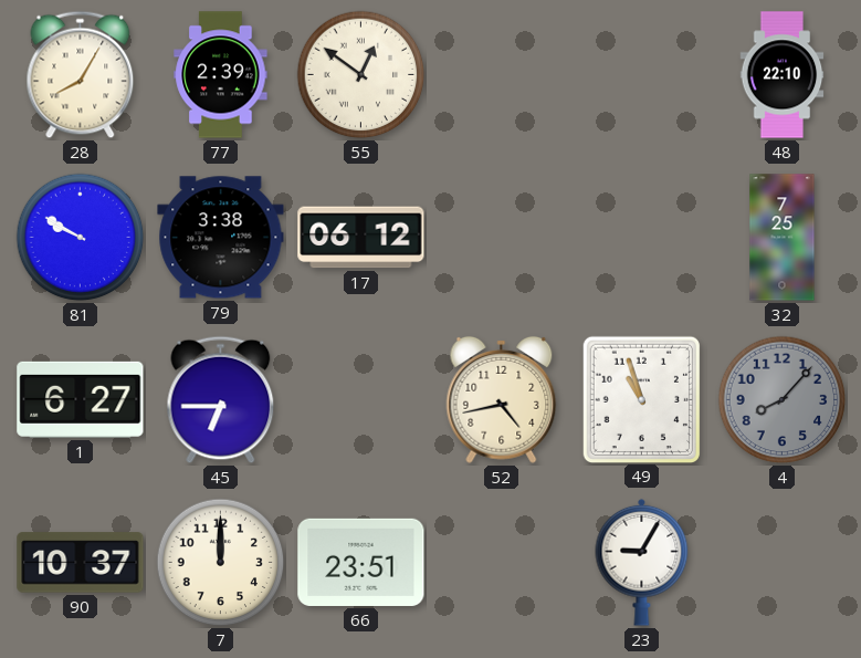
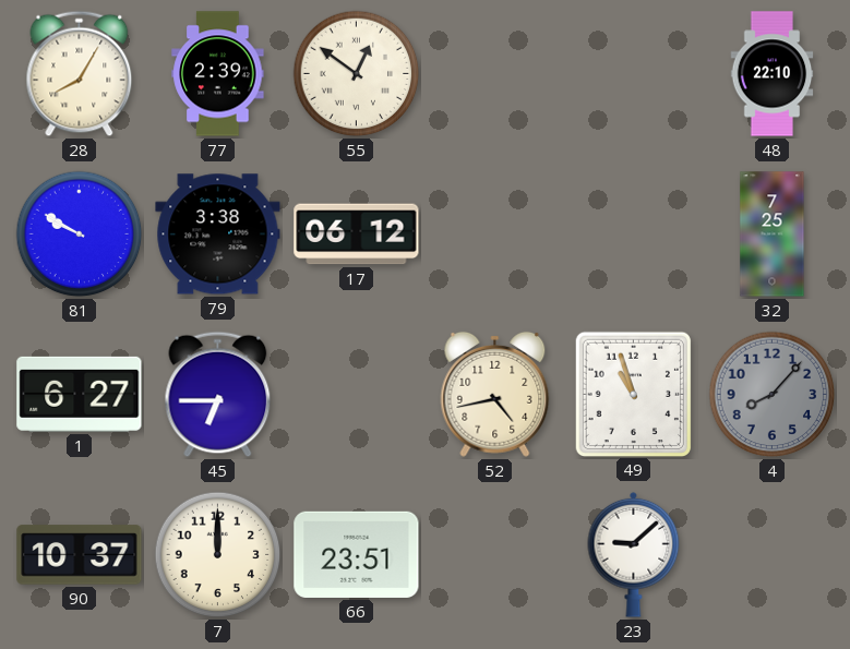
23: 9:05 -> 9:08 (634, 554)
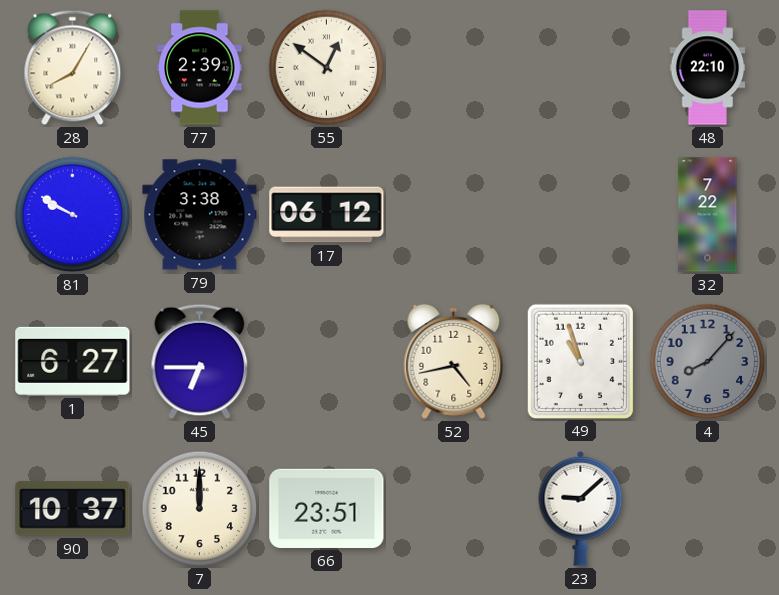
32: 7:25 -> 7:22 (708, 215)
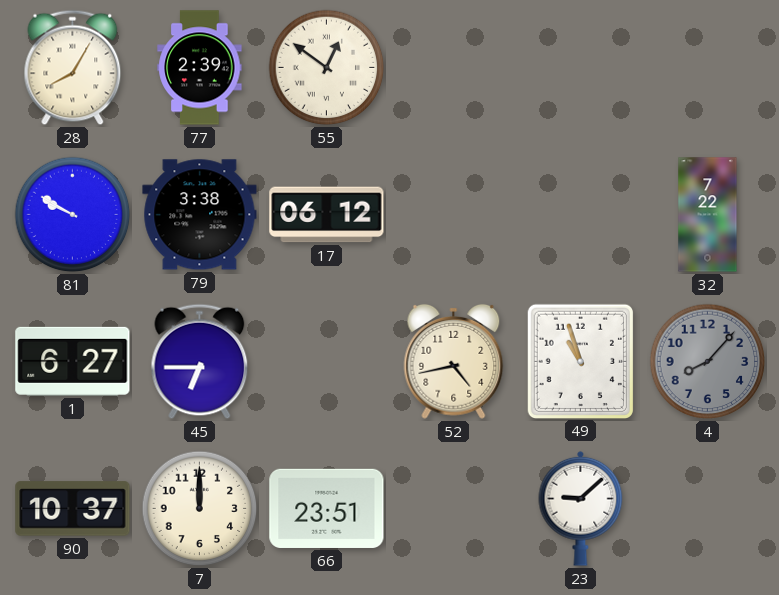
48: 22:10 -> none (708, 68)
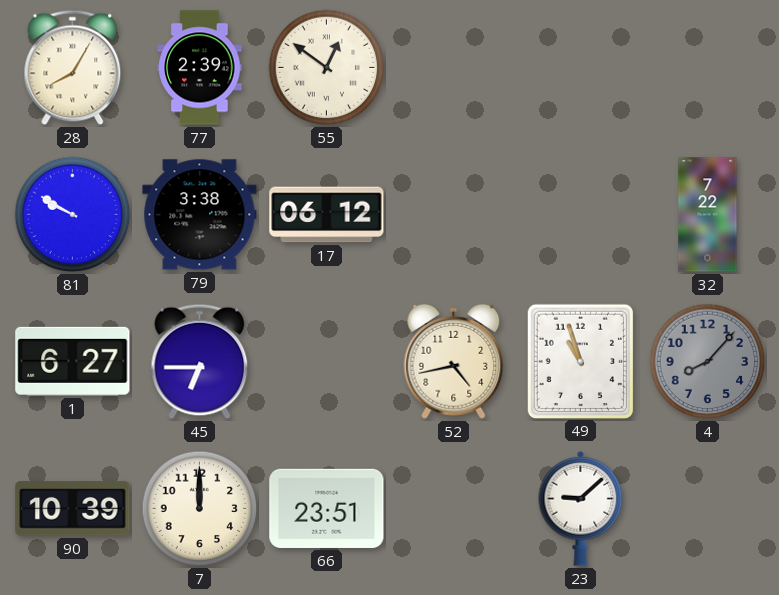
90: 10:37 -> 10:39 (73, 509)
